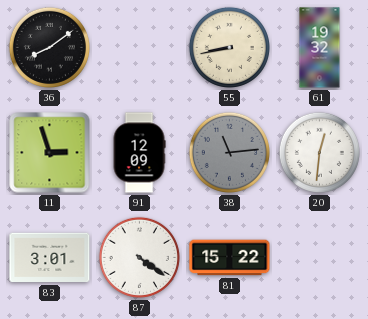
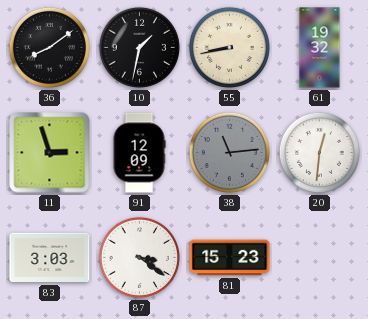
10: none -> 1:32 (139, 47)
83: 3:01 -> 3:03 (50, 258)
87: 4:21 -> 3:21 (139, 257)
81: 15:22 -> 15:23 (230, 258)
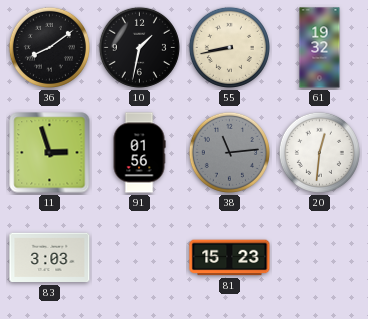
91: 12:09 -> 01:56 (139, 153)
87: 3:21 -> none (139, 257)
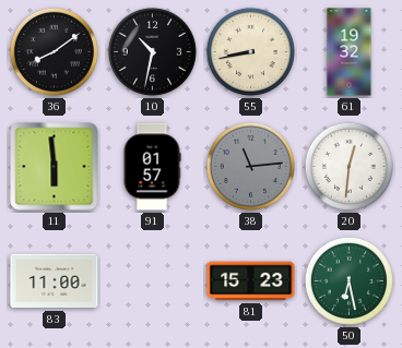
10: 1:32 -> 10:32 (152, 51)
11: 2:57 -> 5:59 (55, 167)
91: 01:56 -> 01:57 (152, 167)
83: 3:03 -> 11:00 (55, 281)
50: none -> 6:28 (348, 280)
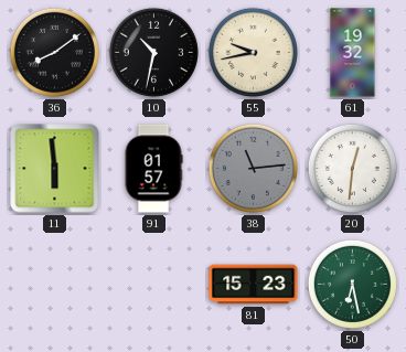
55: 8:43 -> 9:43 (253, 52)
83: 11:00 -> none (55, 281)
